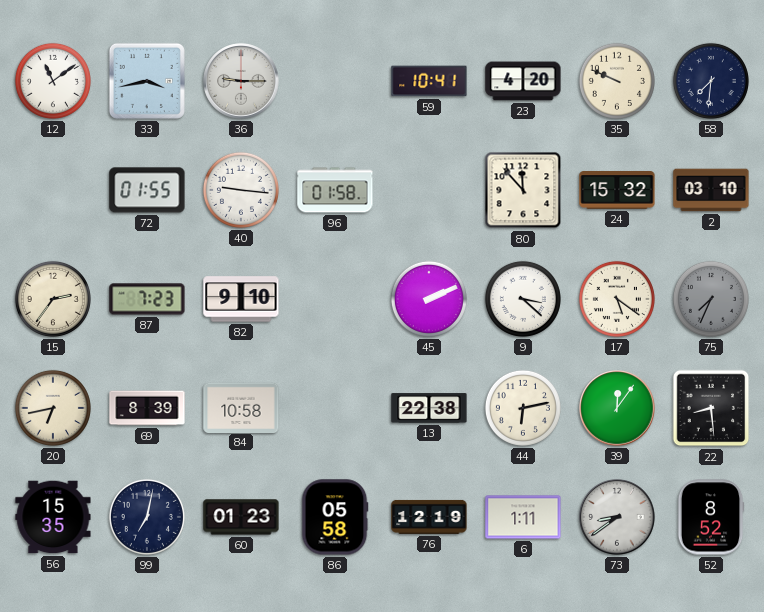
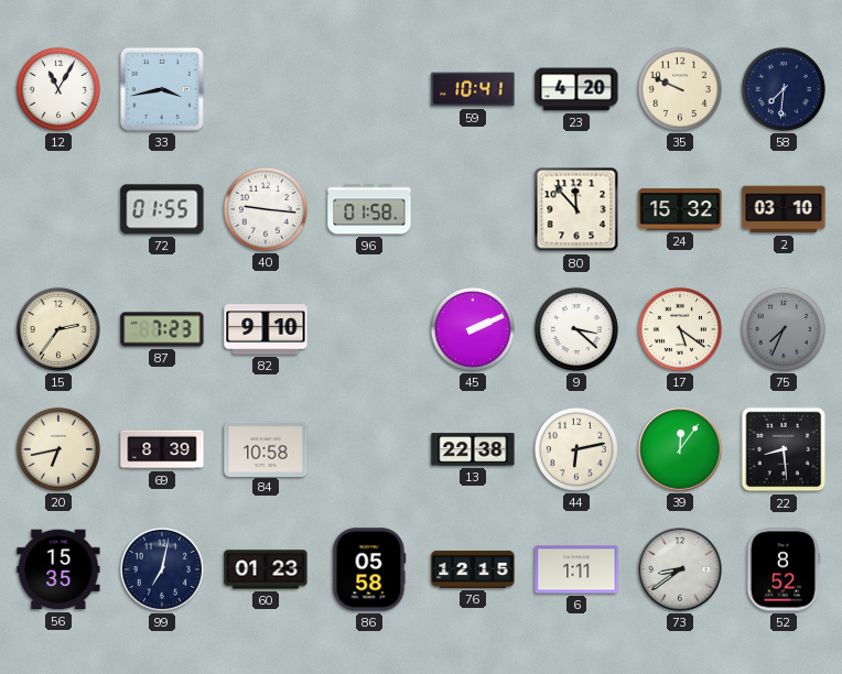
12: 11:09 -> 11:05 (58, 89)
36: 9:15 -> none (241, 81)
76: 12:19 -> 12:15 (473, 569)
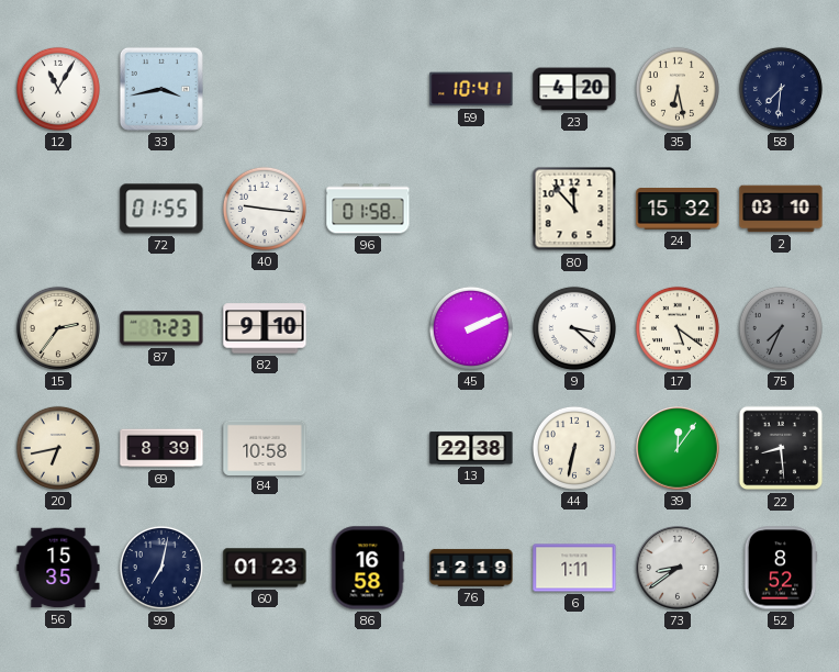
35: 9:49 -> 6:28 (678, 89)
44: 6:13 -> 6:32 (574, 448)
86: 05:58 -> 16:58 (368, 568)
76: 12:15 -> 12:19 (471, 568)
